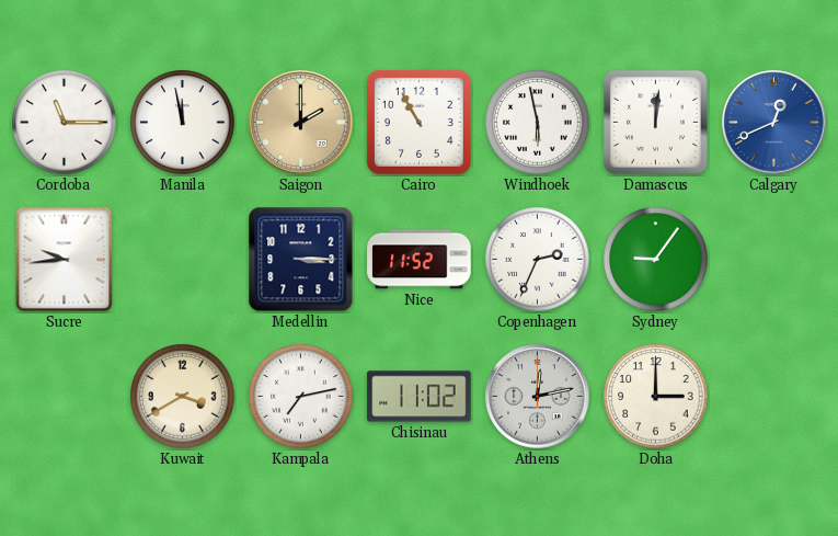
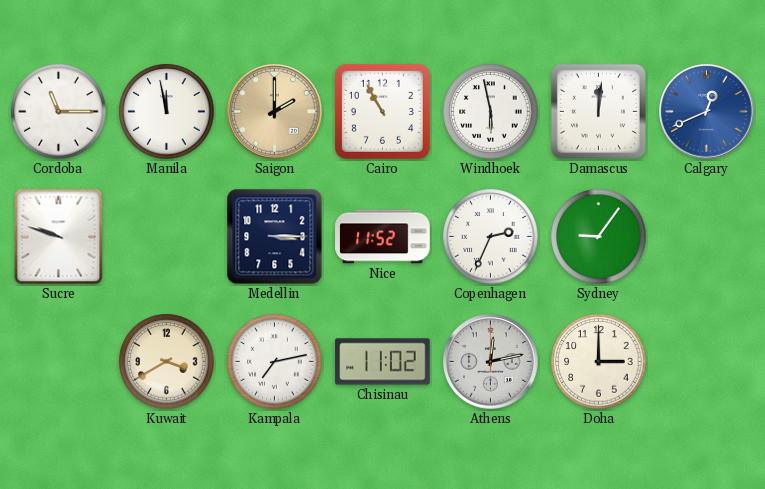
Sucre: 9:44 -> 9:48 (59, 237)
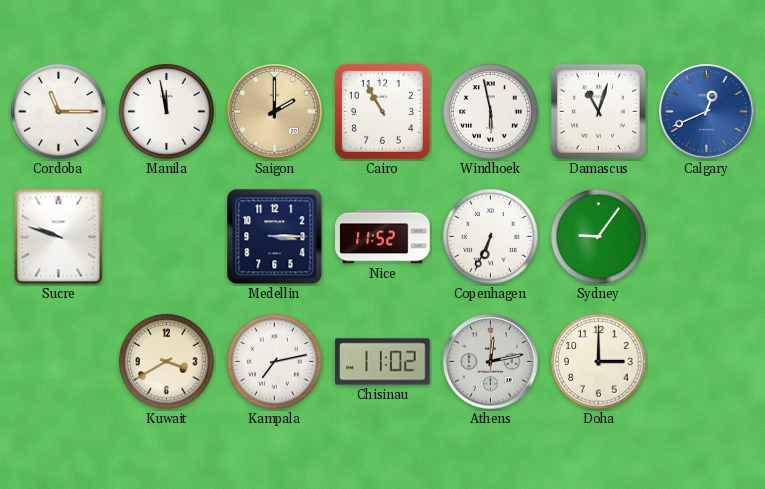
Damascus: 12:01 -> 11:03 (598, 111)
Copenhagen: 2:34 -> 6:34 (491, 237)
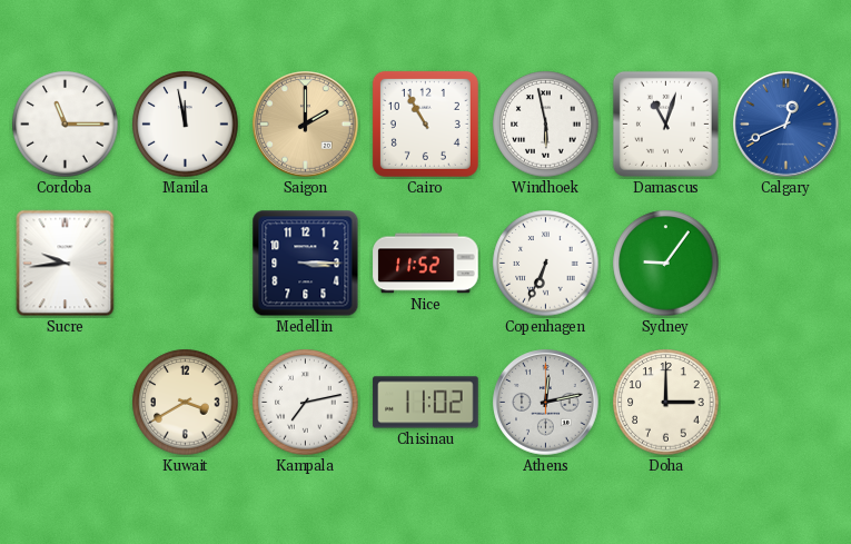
Sucre: 9:48 -> 9:44 (66, 264)
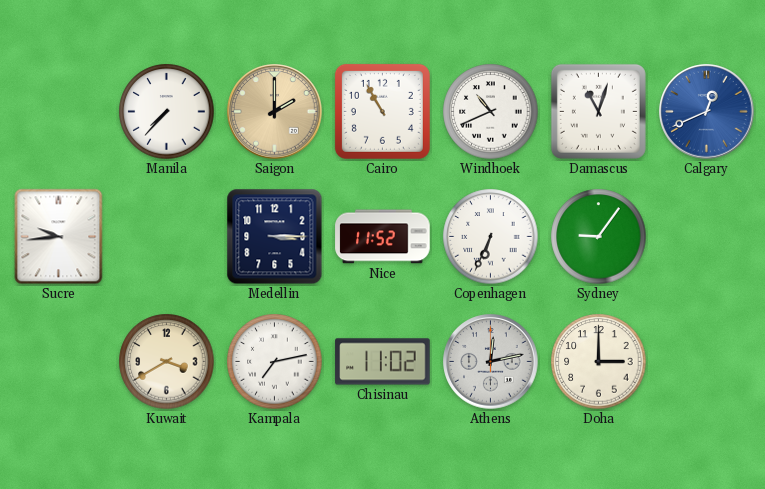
Cordoba: 11:15 -> none (66, 125)
Manila: 11:58 -> 7:37 (167, 112)
Windhoek: 5:58 -> 10:41 (491, 112)
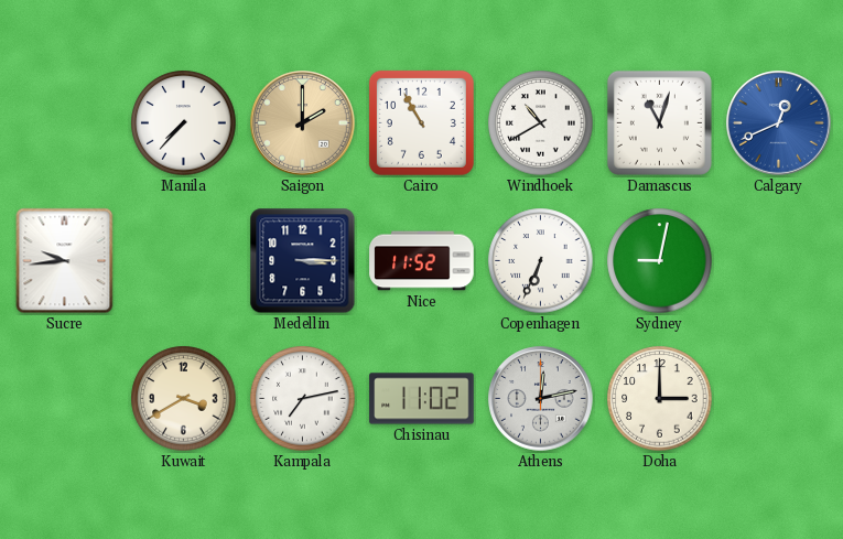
Windhoek: 10:41 -> 10:40 (541, 123)
Sydney: 9:06 -> 9:02 (660, 261)
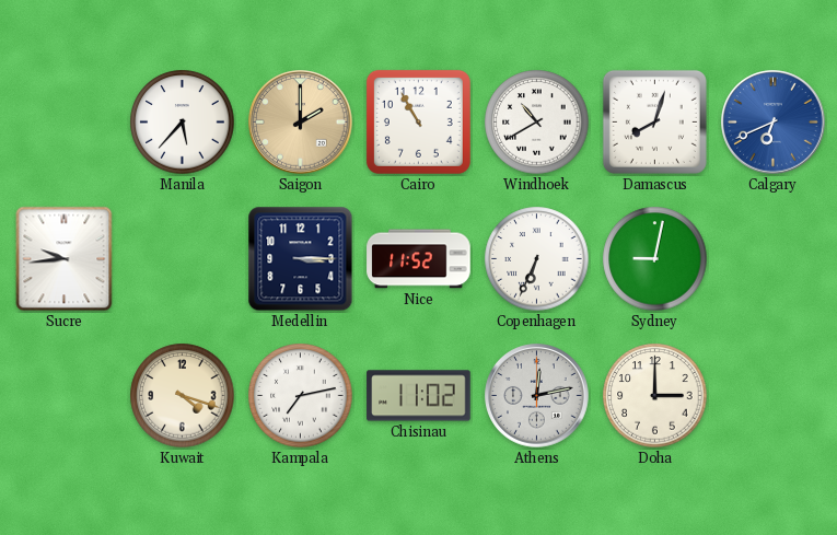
Manila: 7:37 -> 5:37 (183, 123)
Damascus: 11:03 -> 8:03 (654, 121)
Calgary: 12:41 -> 6:41 (774, 123)
Kuwait: 3:40 -> 4:18 (183, 396)
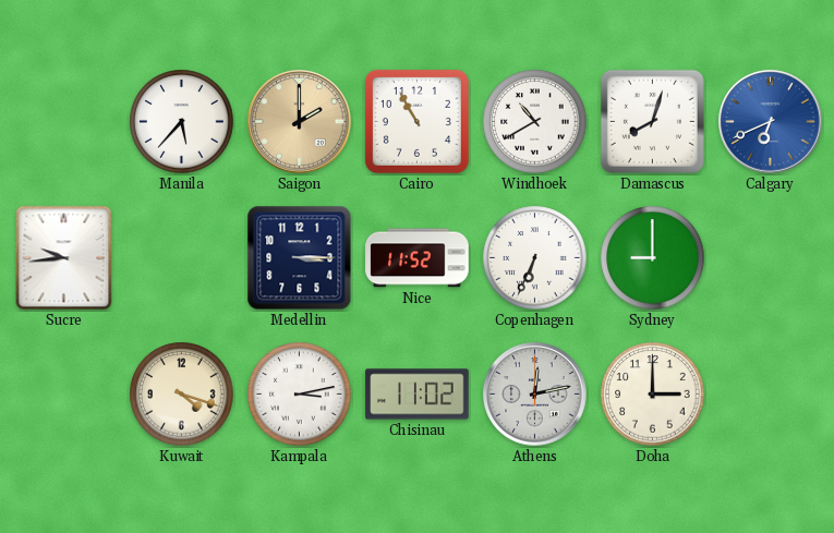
Sydney: 9:02 -> 9:00 (653, 258)
Kampala: 7:13 -> 3:13 (300, 395)
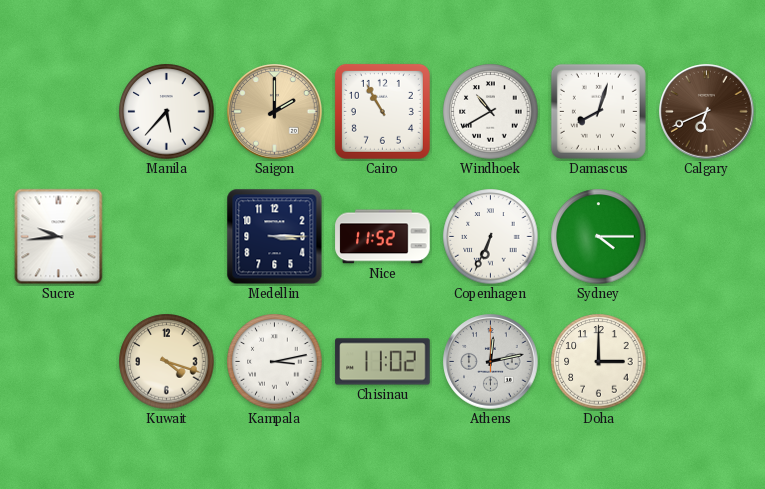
Calgary dial: blue -> brown (707, 112)
Sydney: 9:00 -> 4:15 (599, 237)
